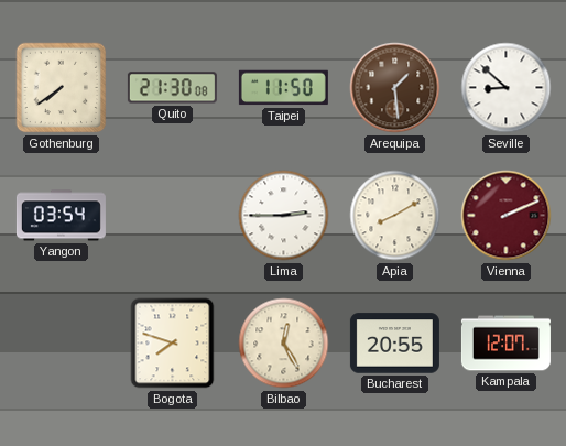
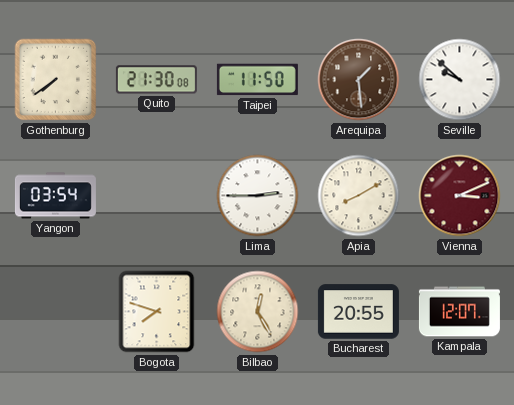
Seville: 8:52 -> 9:52 (460, 80)
Vienna: 2:11 -> 3:11 (460, 196)
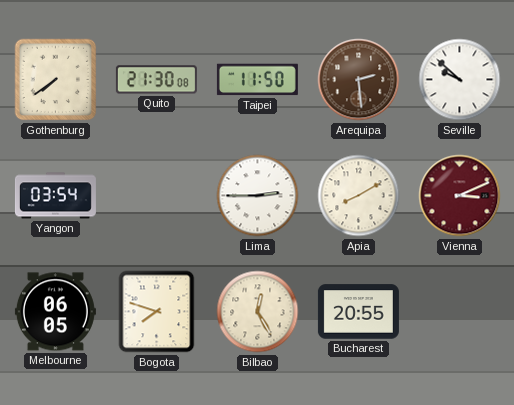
Arequipa: 1:29 -> 2:29 (359, 80)
Melbourne: none -> 06:05 (55, 312)
Kampala: 12:07 -> none (459, 312)
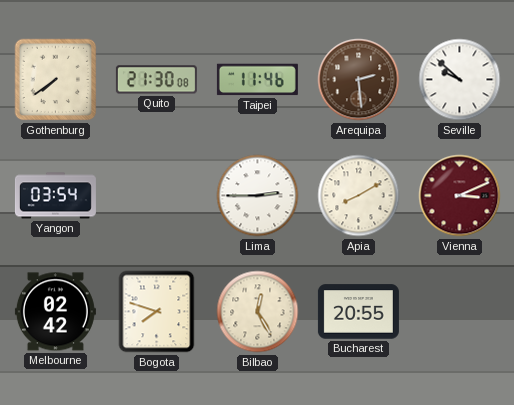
Taipei: 11:50 -> 11:46 (257, 80)
Melbourne: 06:05 -> 02:42 (55, 312)
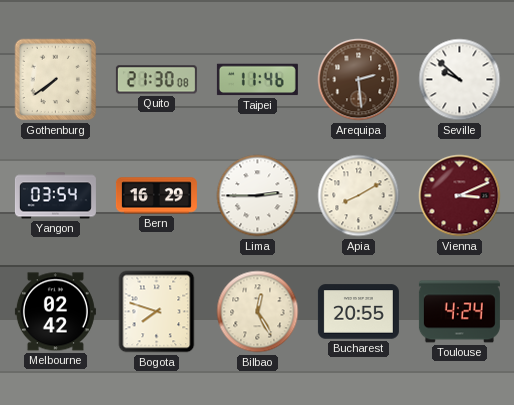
Bern: none -> 16:29 (156, 196)
Toulouse: none -> 4:24 (459, 312)
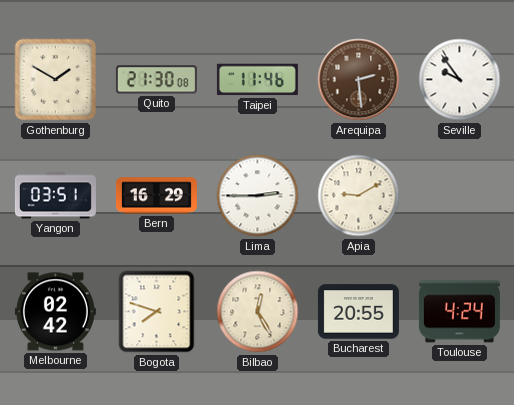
Gothenburg: 7:39 -> 1:50 (56, 80)
Seville: 9:52 -> 9:54 (460, 80)
Yangon: 03:54 -> 03:51 (55, 196)
Apia: 8:10 -> 9:10 (359, 196)
Vienna: 3:11 -> none (460, 196)
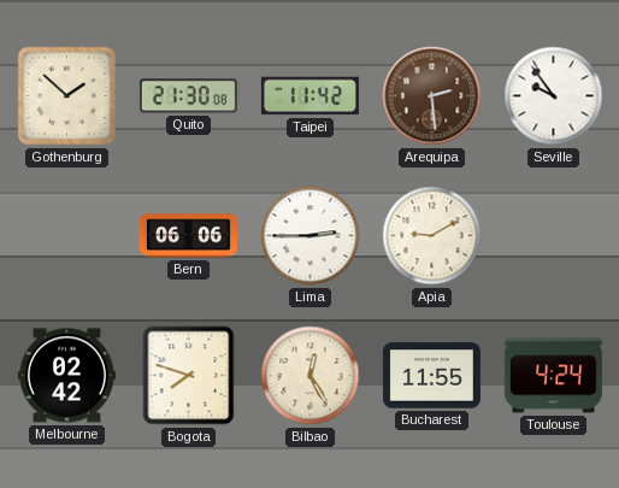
Gothenburg: 1:50 -> 1:52 (67, 96)
Taipei: 11:46 -> 11:42 (309, 96)
Yangon: 03:51 -> none (55, 196)
Bern: 16:29 -> 06:06 (188, 236)
Bucharest: 20:55 -> 11:55 (431, 376)
